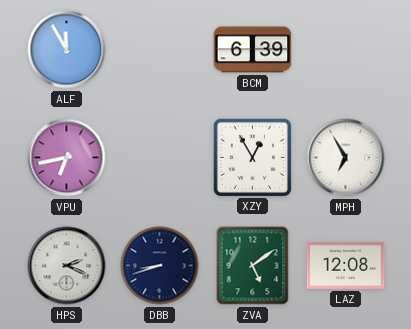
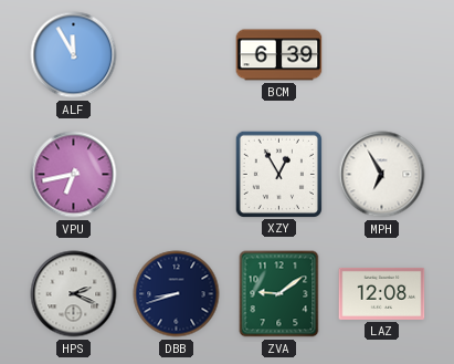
ZVA: 5:09 -> 9:09 (279, 294)
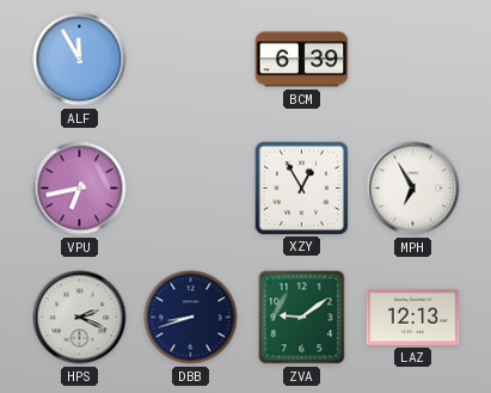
LAZ: 12:08 -> 12:13 (413, 317)
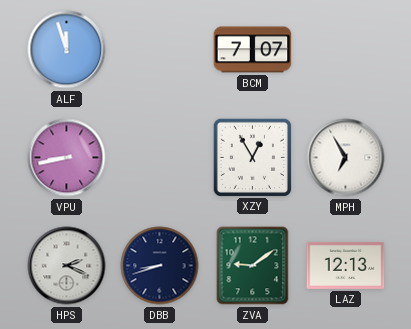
ALF: 11:55 -> 11:57 (67, 50)
BCM: 6:39 -> 7:07 (253, 50)
VPU: 6:43 -> 8:43 (67, 158)
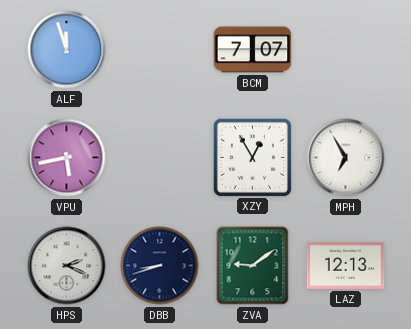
VPU: 8:43 -> 5:43 (67, 158)
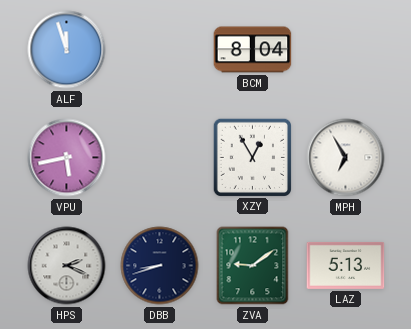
BCM: 7:07 -> 8:04 (253, 50)
LAZ: 12:13 -> 5:13 (346, 265)
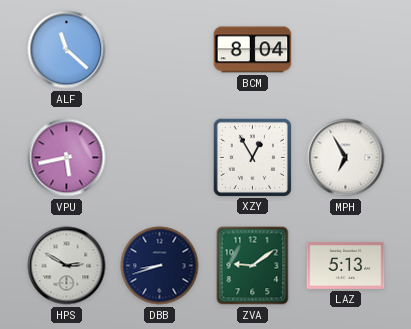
ALF: 11:57 -> 11:22 (67, 50)
HPS: 2:19 -> 2:50 (67, 266)
